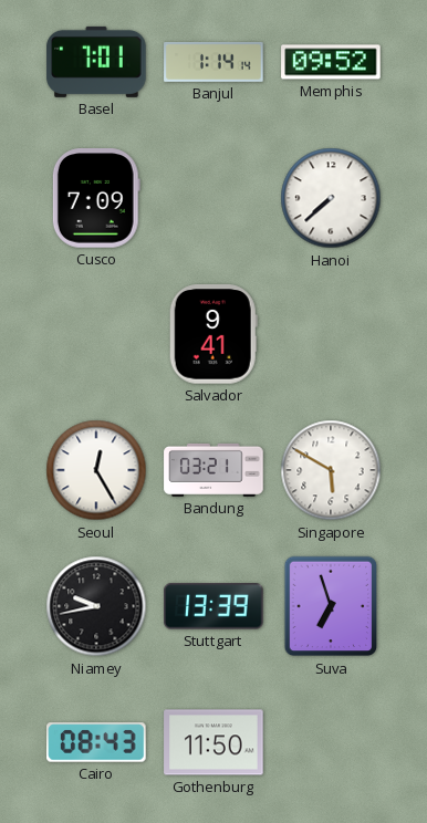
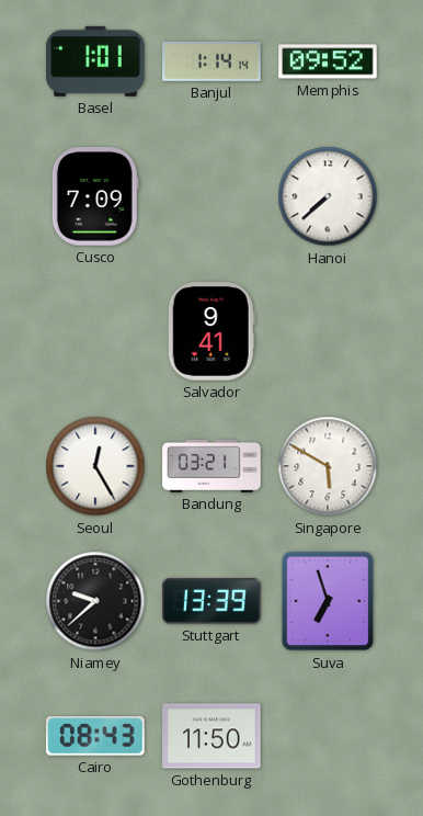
Basel: 7:01 -> 1:01 (95, 61)
Niamey: 9:43 -> 9:38 (95, 601)
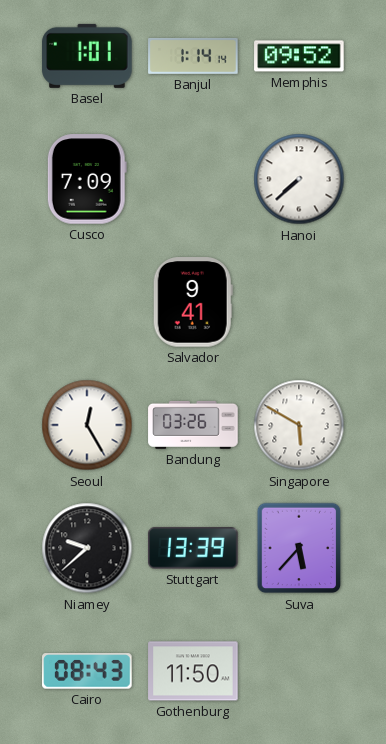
Bandung: 03:21 -> 03:26 (193, 425)
Suva: 6:57 -> 5:37 (299, 548)
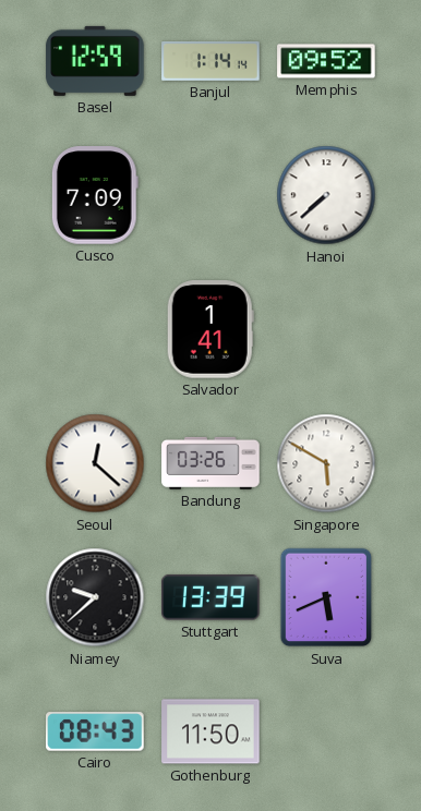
Basel: 1:01 -> 12:59 (95, 61)
Salvador: 9:41 -> 1:41 (211, 329)
Seoul: 12:25 -> 12:22 (95, 463)
Suva: 5:37 -> 5:41 (326, 597)
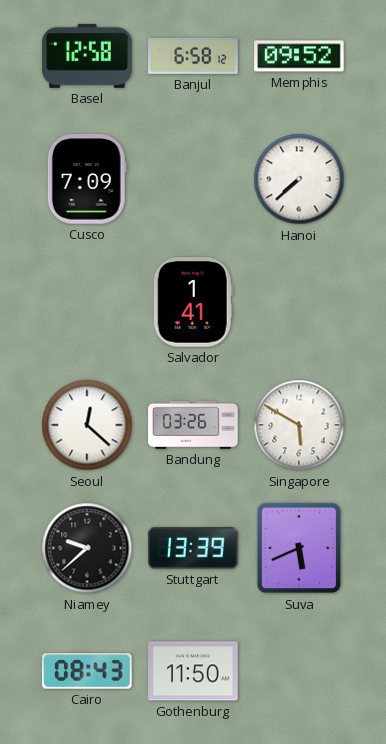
Basel: 12:59 -> 12:58 (87, 56)
Banjul: 1:14 -> 6:58 (193, 56)
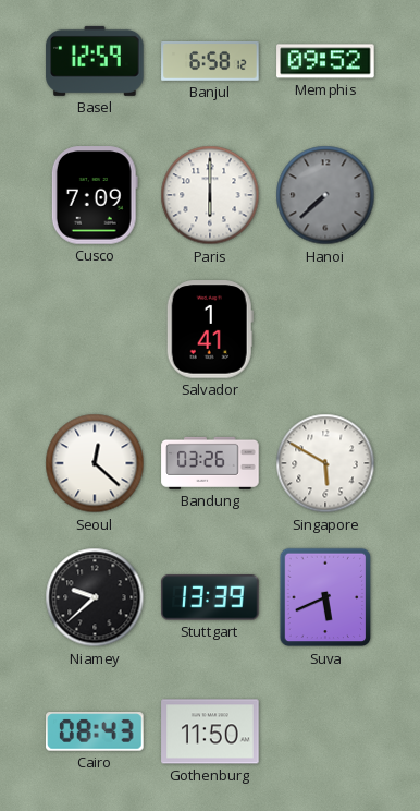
Basel: 12:58 -> 12:59 (95, 61)
Paris: none -> 6:00 (210, 195)
Hanoi dial: white -> grey (325, 195)
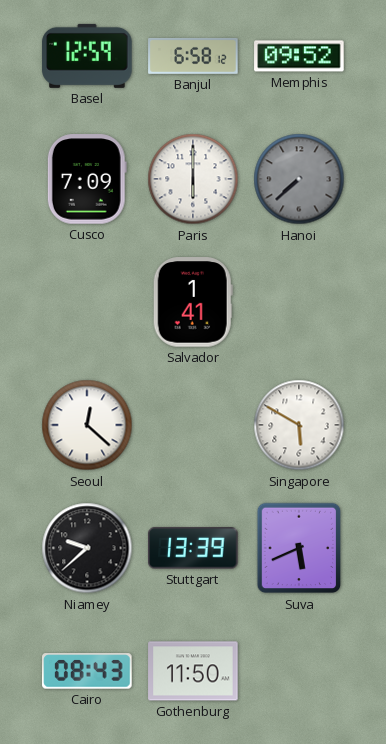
Bandung: 03:26 -> none (210, 463)
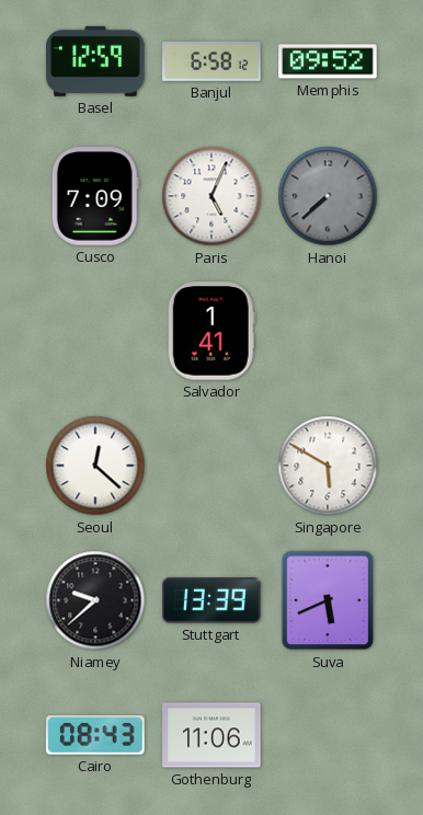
Paris: 6:00 -> 5:04 (211, 196)
Gothenburg: 11:50 -> 11:06 (211, 735)
